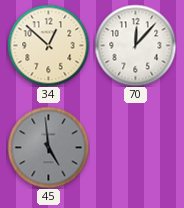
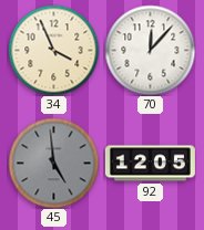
34: 12:52 -> 3:56 (53, 50)
92: none -> 12:05 (150, 164)
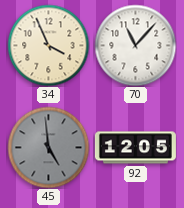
70: 12:07 -> 11:07 (135, 45)
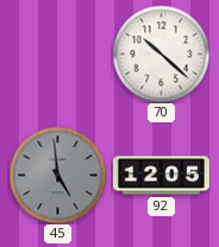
34: 3:56 -> none (48, 45)
70: 11:07 -> 10:22 (161, 53)
